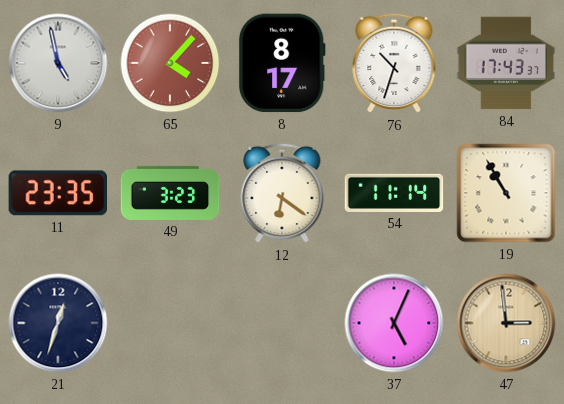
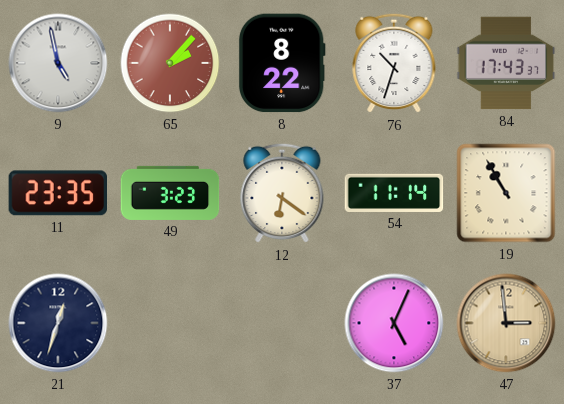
65: 4:07 -> 2:07 (170, 63)
8: 8:17 -> 8:22 (282, 63)
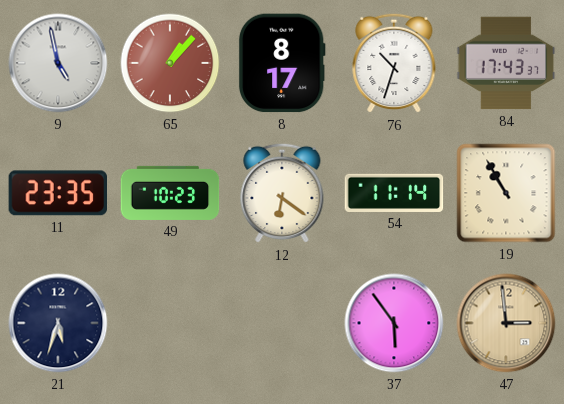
65: 2:07 -> 1:07 (170, 63)
8: 8:22 -> 8:17 (282, 63)
49: 3:23 -> 10:23 (170, 193)
21: 12:33 -> 5:33 (58, 323)
37: 5:04 -> 5:54 (394, 323)
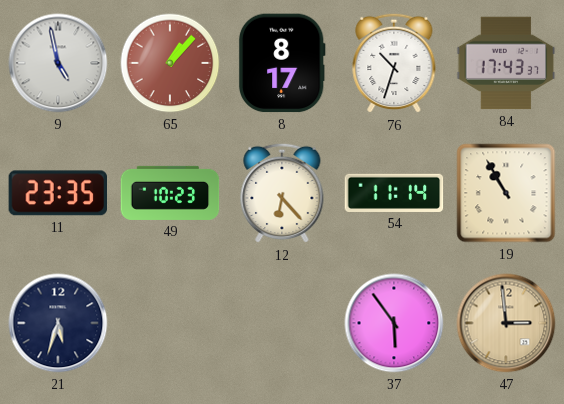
12: 6:21 -> 6:23 (282, 193)
